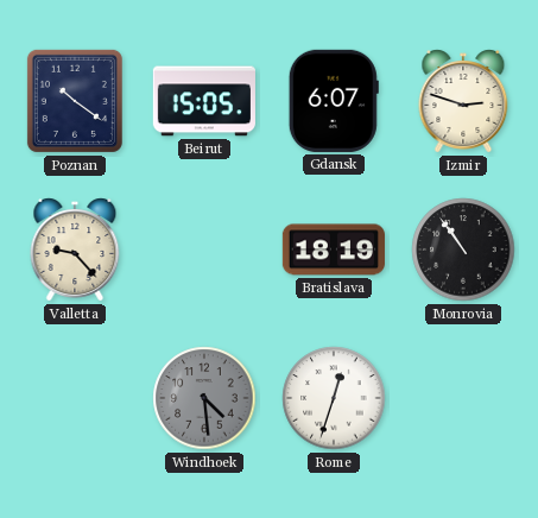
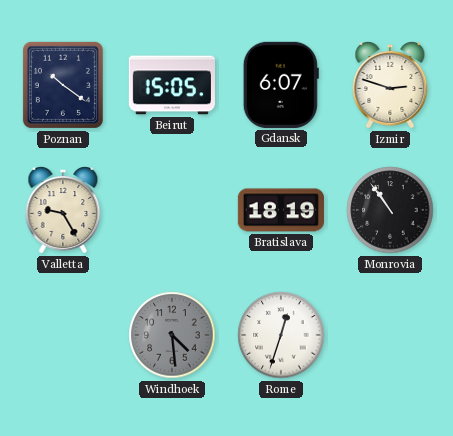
Valletta: 9:23 -> 9:25 (63, 210)
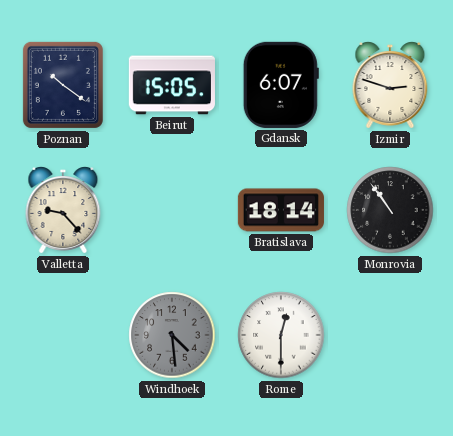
Valletta: 9:25 -> 9:23 (63, 210)
Bratislava: 18:19 -> 18:14 (281, 210)
Rome: 12:33 -> 12:30 (281, 335)
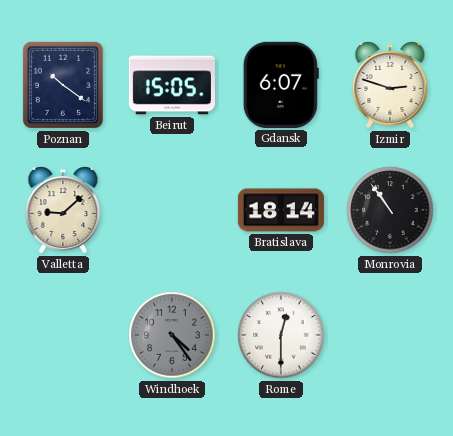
Valletta: 9:23 -> 9:08 (63, 210)
Windhoek: 4:29 -> 4:24 (172, 335)
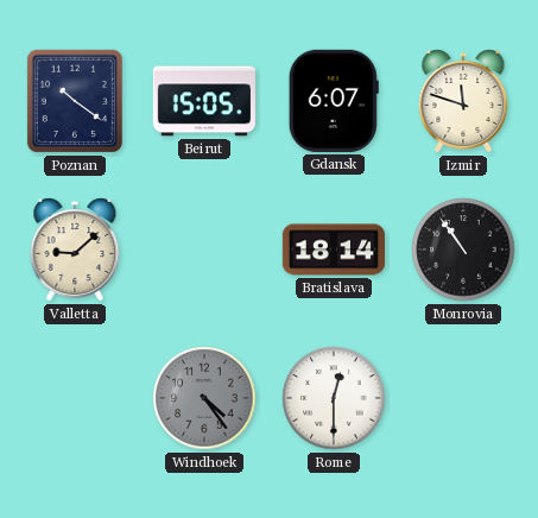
Izmir: 2:48 -> 11:48 (463, 101)
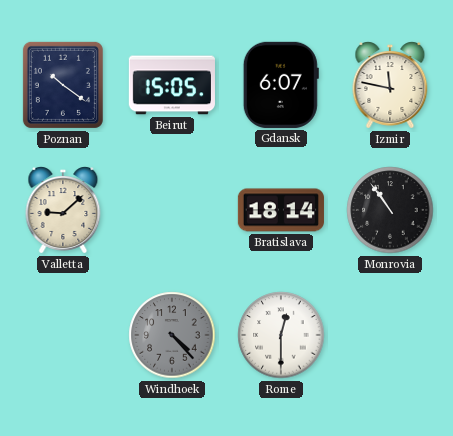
Izmir: 11:48 -> 11:47 (390, 85)
Windhoek: 4:24 -> 4:23 (172, 335)
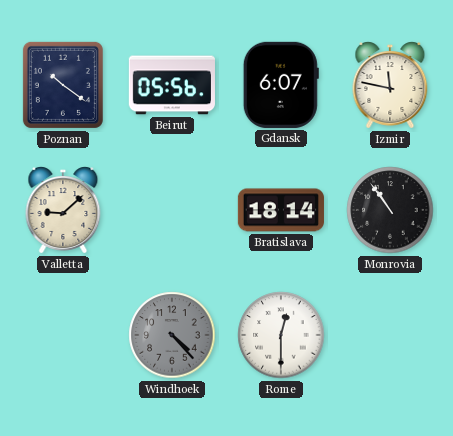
Beirut: 15:05 -> 05:56 (172, 85)
